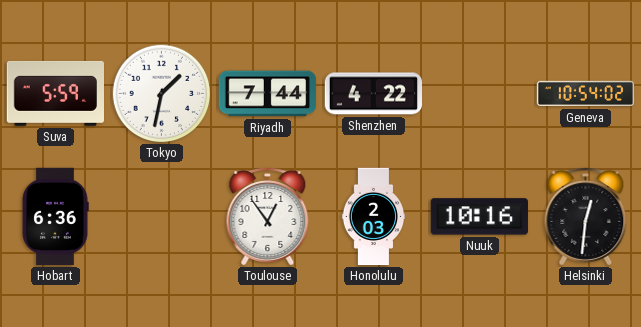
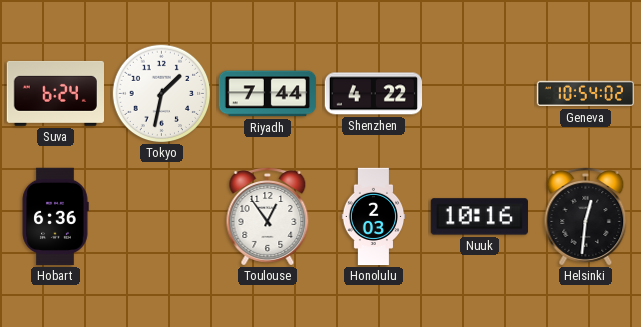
Suva: 5:59 -> 6:24 (55, 93)
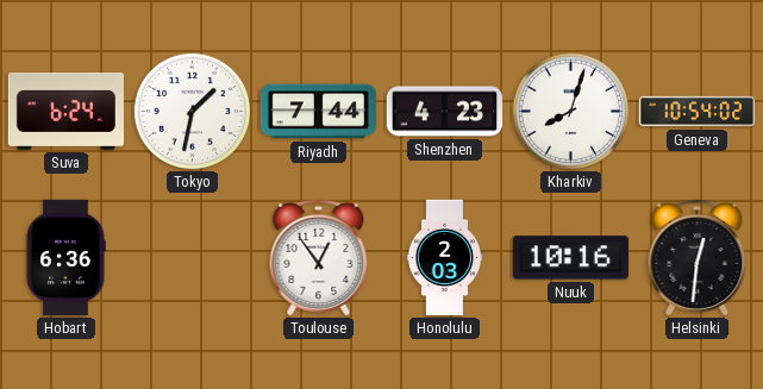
Shenzhen: 4:22 -> 4:23 (445, 112)
Kharkiv: none -> 8:03 (571, 112)
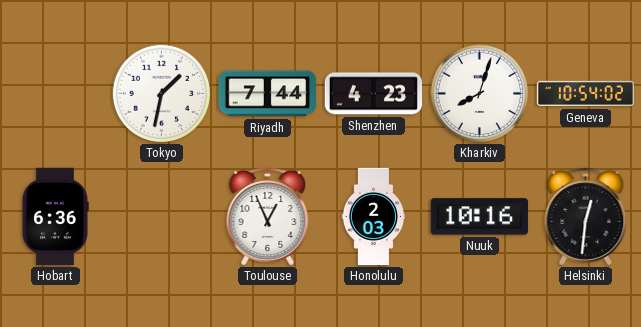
Suva: 6:24 -> none (65, 111)
Toulouse: 12:54 -> 12:56 (268, 217)
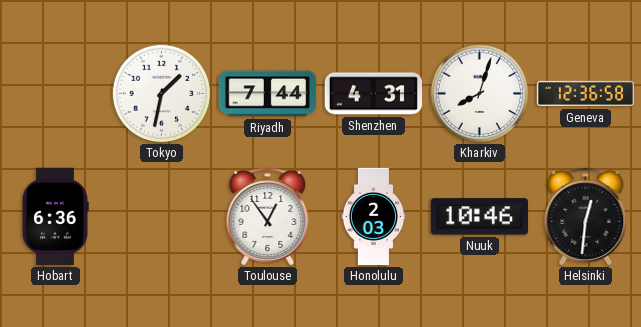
Shenzhen: 4:23 -> 4:31 (374, 94)
Geneva: 10:54 -> 12:36 (586, 94)
Toulouse: 12:56 -> 12:54 (268, 217)
Nuuk: 10:16 -> 10:46 (479, 217)
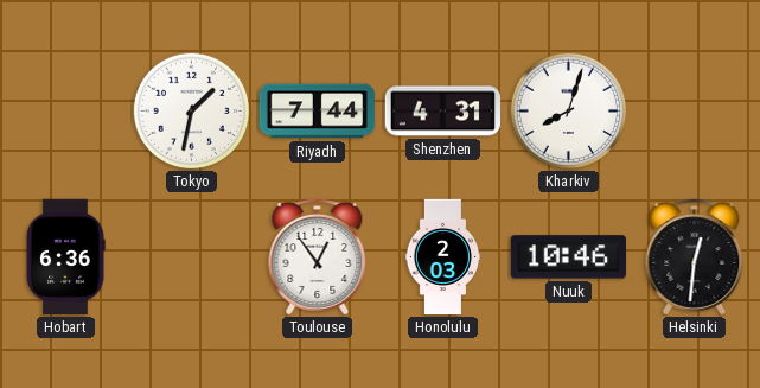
Geneva: 12:36 -> none (586, 94)
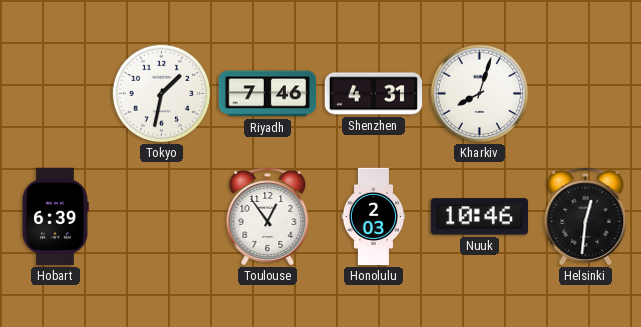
Riyadh: 7:44 -> 7:46 (268, 94)
Hobart: 6:36 -> 6:39 (55, 217)
